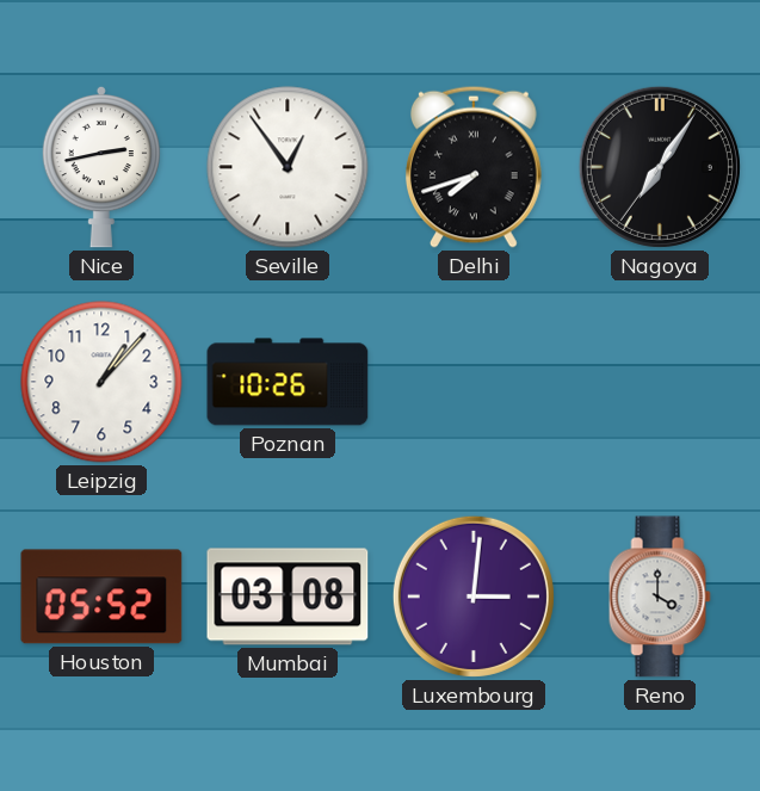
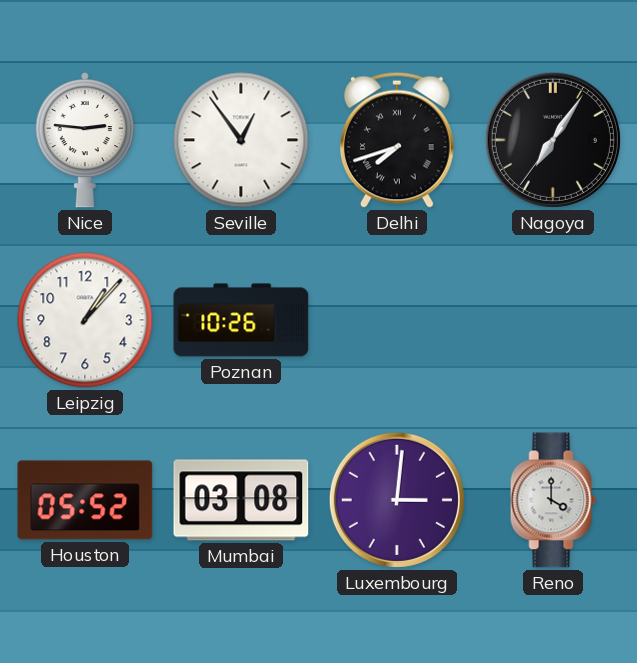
Nice: 2:43 -> 2:46 (85, 140)
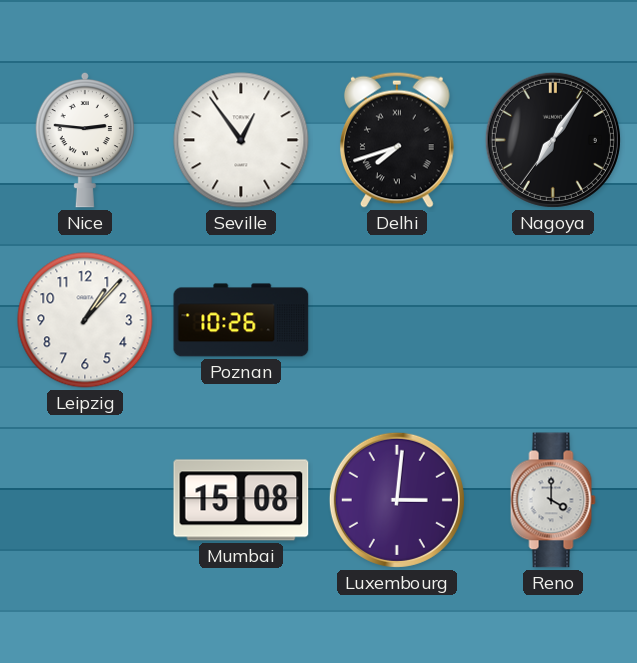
Houston: 05:52 -> none (85, 500)
Mumbai: 03:08 -> 15:08 (241, 500)
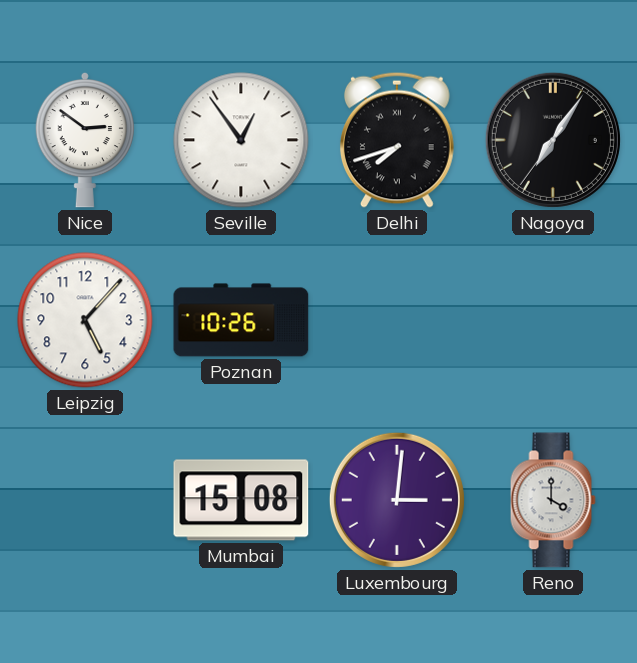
Nice: 2:46 -> 2:51 (85, 140)
Leipzig: 1:07 -> 5:07 (85, 320)
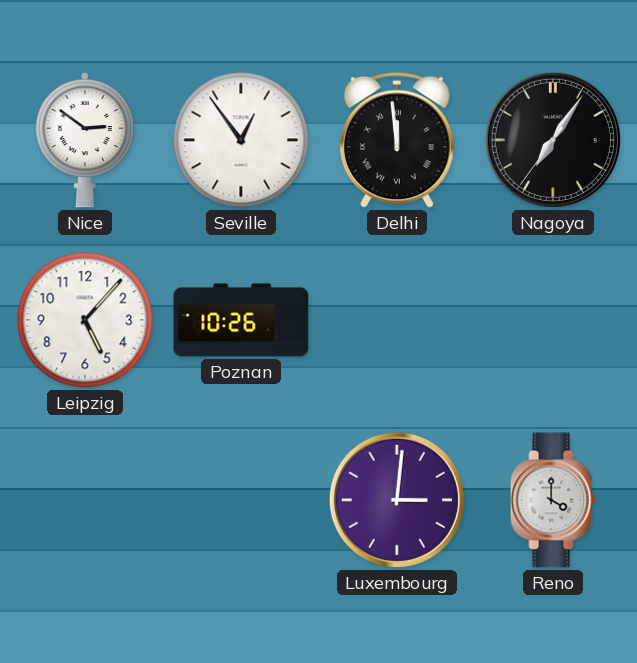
Delhi: 7:42 -> 11:59 (397, 140)
Mumbai: 15:08 -> none (241, 500)
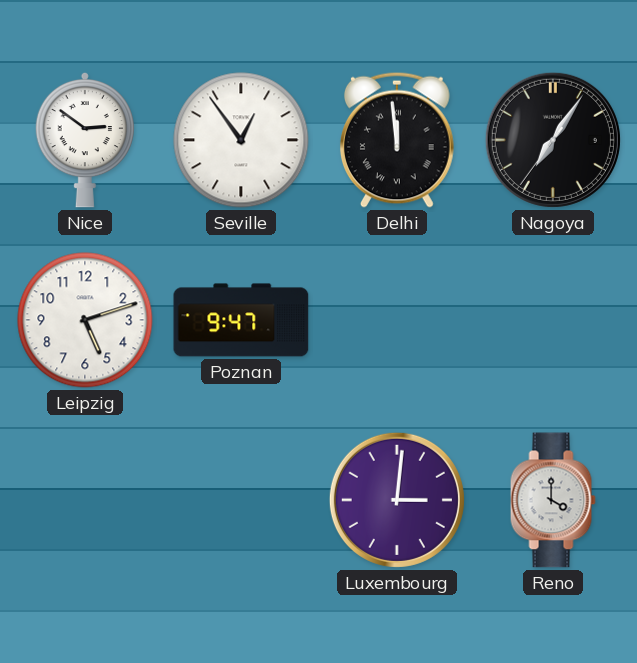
Leipzig: 5:07 -> 5:12 (85, 320)
Poznan: 10:26 -> 9:47 (241, 320)
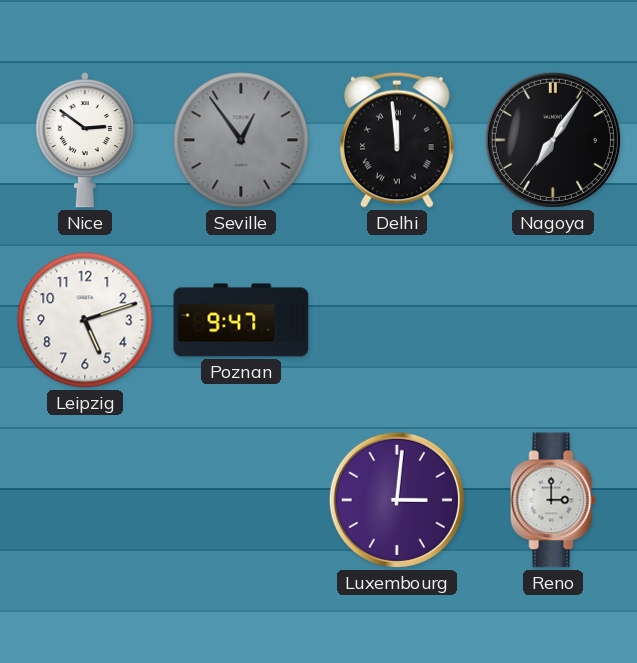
Seville dial: white -> grey (241, 140)
Reno: 4:00 -> 3:00 (553, 500)
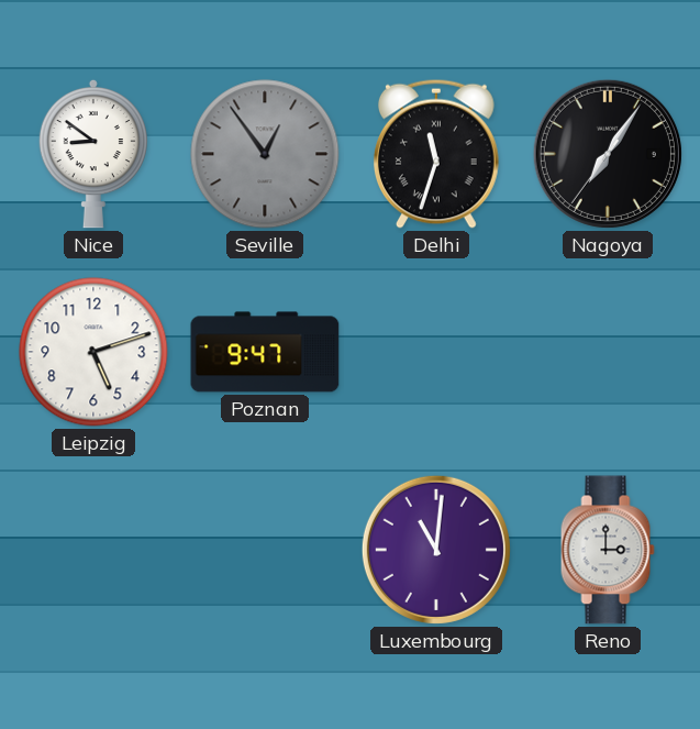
Nice: 2:51 -> 8:51 (93, 154)
Delhi: 11:59 -> 11:33 (436, 154)
Luxembourg: 3:01 -> 11:01 (436, 550)
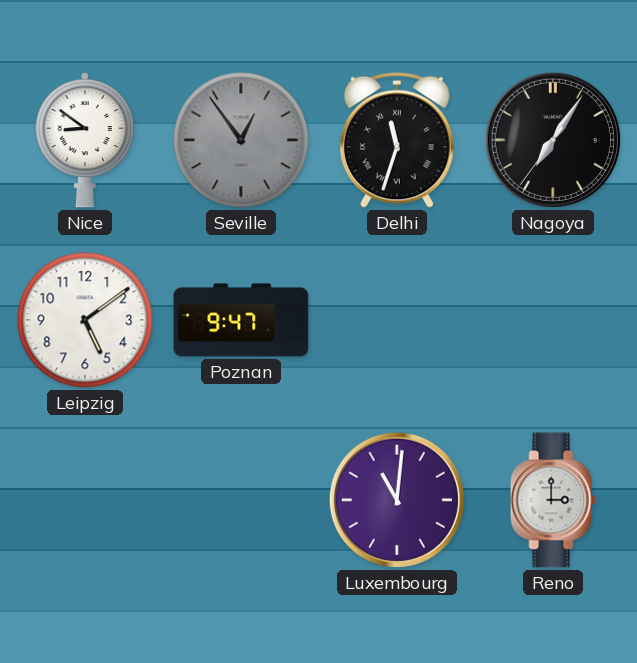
Leipzig: 5:12 -> 5:09 (85, 320)
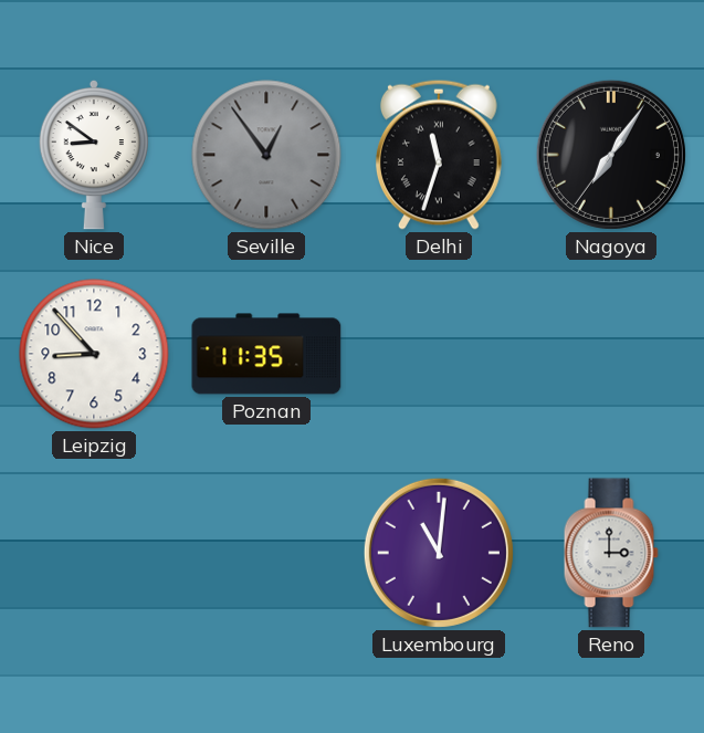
Leipzig: 5:09 -> 8:53 (94, 354)
Poznan: 9:47 -> 11:35 (266, 354)
